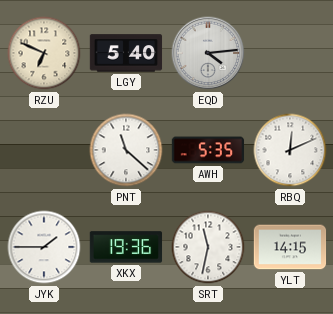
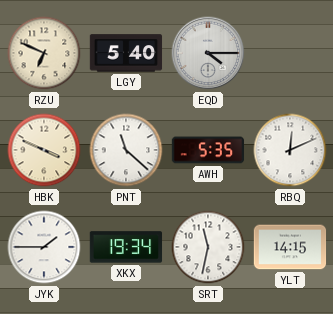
EQD: 4:14 -> 4:15 (208, 53)
HBK: none -> 3:49 (44, 150)
XKX: 19:36 -> 19:34 (126, 247)
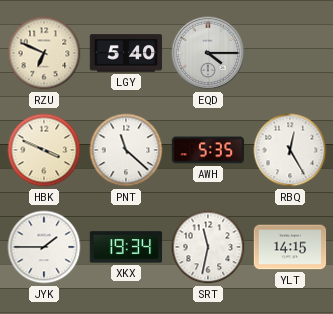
RBQ: 12:11 -> 12:25 (290, 150)
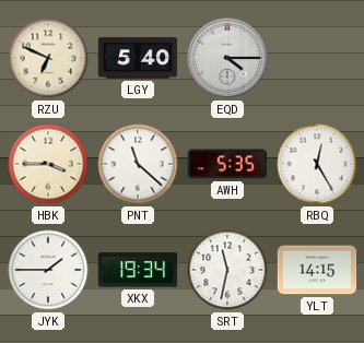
HBK: 3:49 -> 3:45 (48, 164)
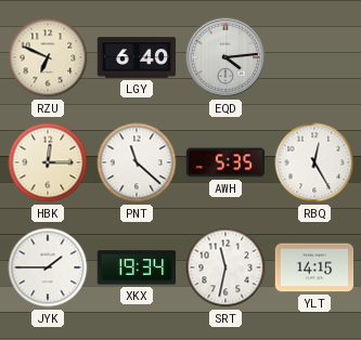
LGY: 5:40 -> 6:40 (137, 57)
EQD: 4:15 -> 4:14 (225, 57)
HBK: 3:45 -> 12:15 (48, 162)
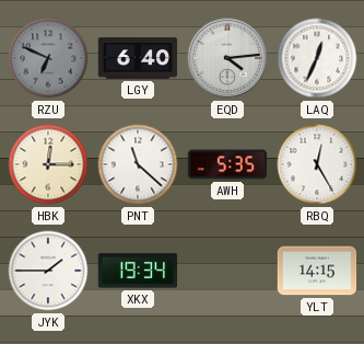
RZU dial: cream -> grey (48, 58)
LAQ: none -> 12:34 (317, 58)
SRT: 11:32 -> none (225, 267)
